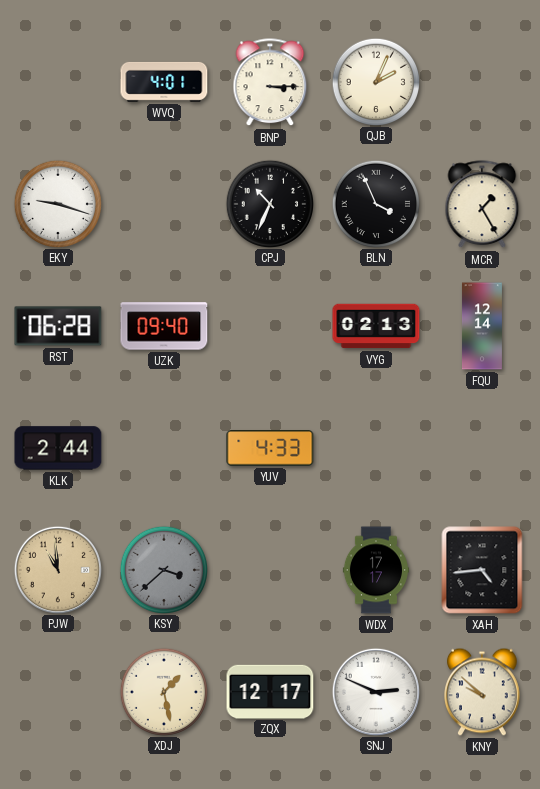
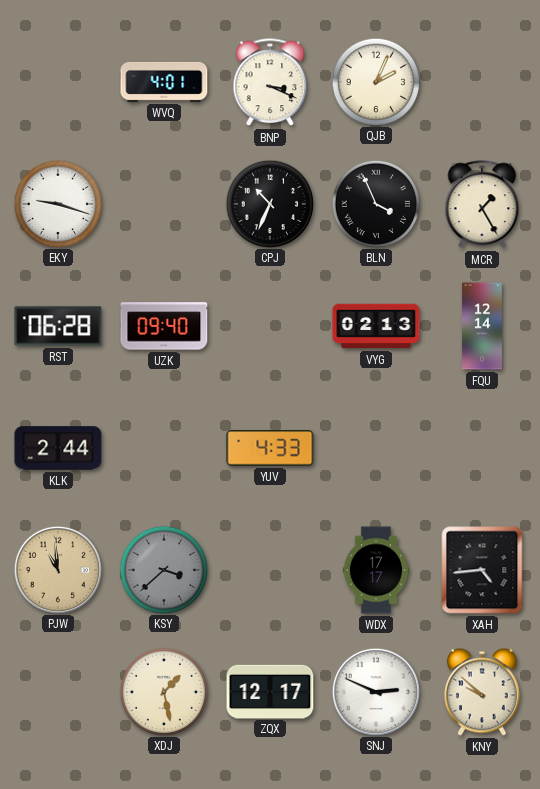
BNP: 3:15 -> 3:19 (270, 83)
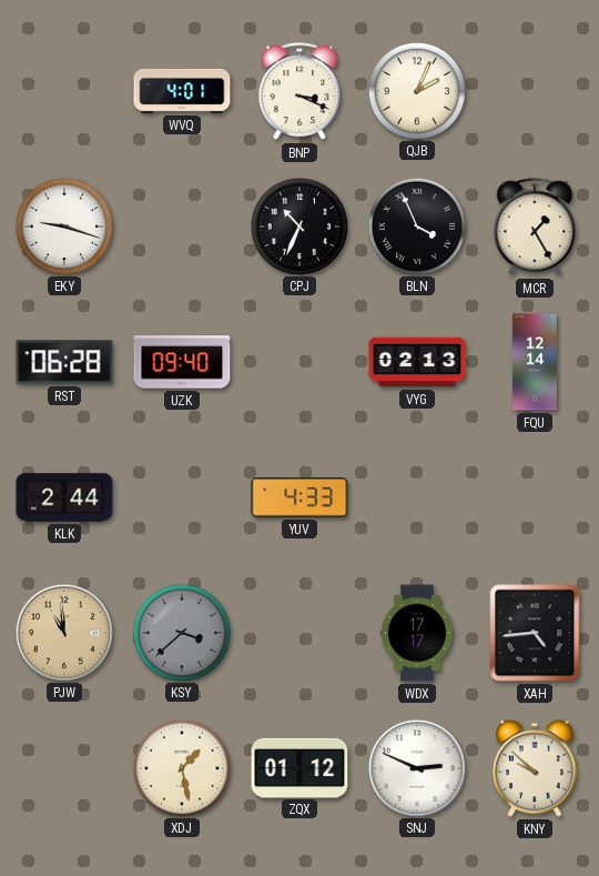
ZQX: 12:17 -> 01:12 (299, 767)
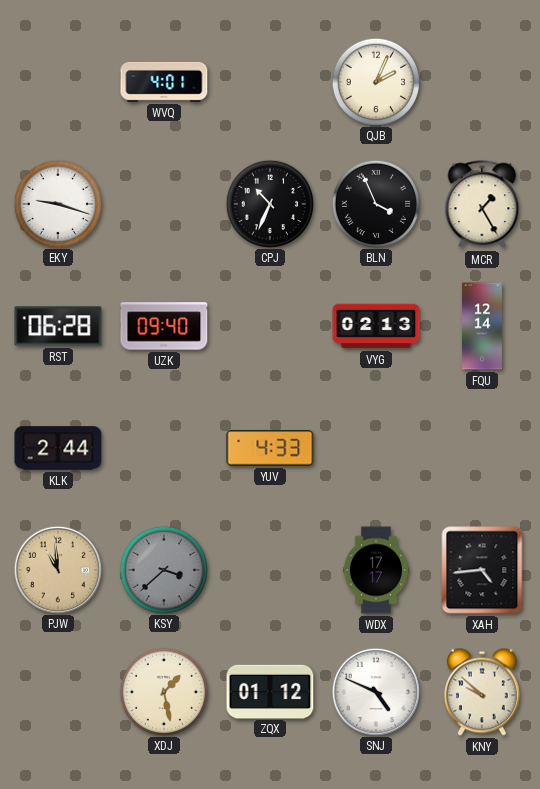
BNP: 3:19 -> none (299, 92)
SNJ: 2:49 -> 4:49 (375, 691)
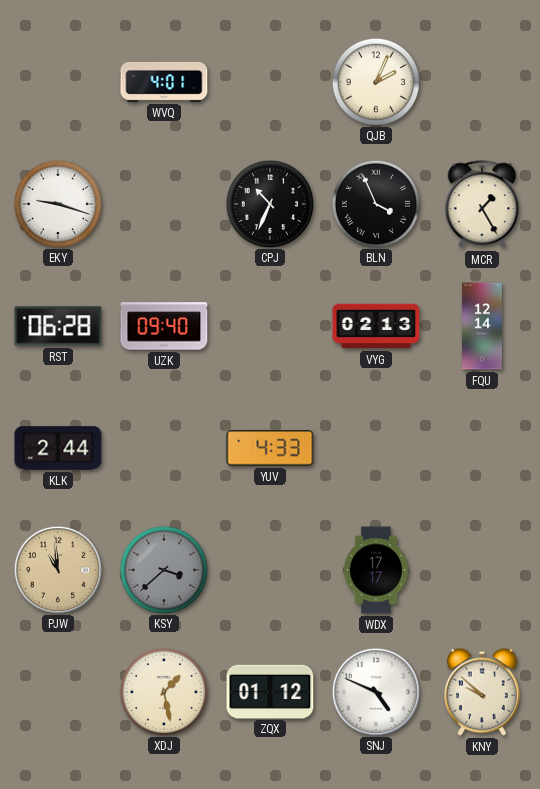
XAH: 4:44 -> none (482, 570)
